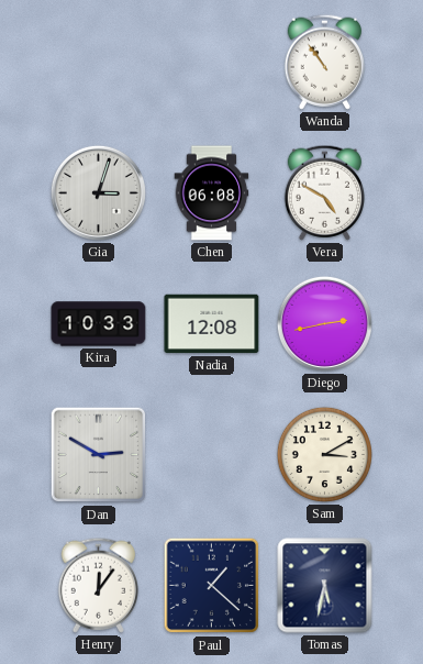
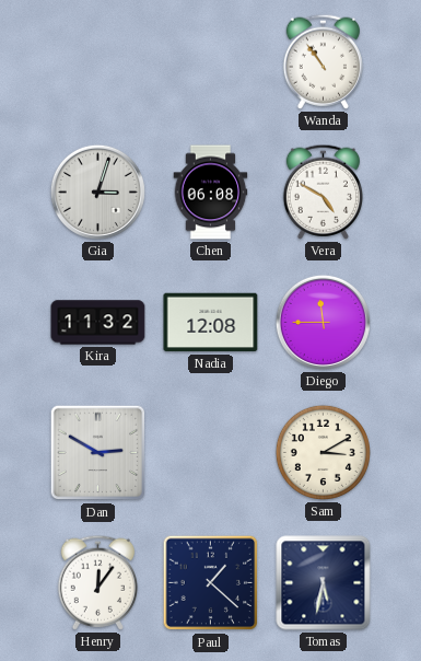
Kira: 10:33 -> 11:32 (98, 323)
Diego: 2:43 -> 11:45 (323, 322)
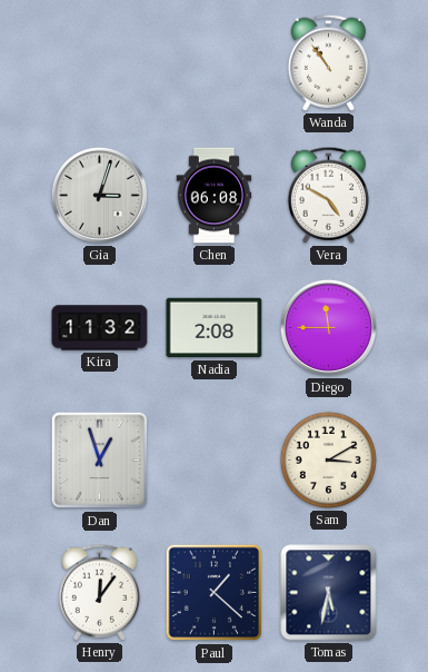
Nadia: 12:08 -> 2:08 (215, 328)
Dan: 2:50 -> 12:57 (100, 461)
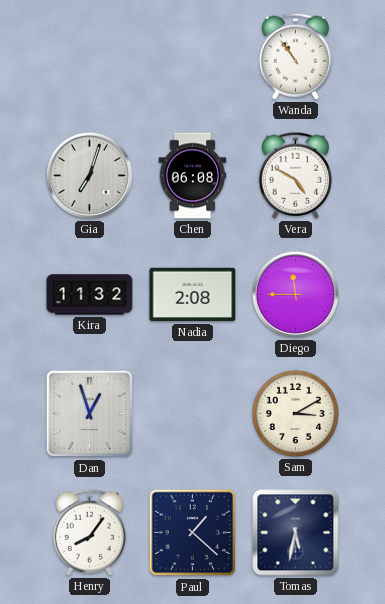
Gia: 3:03 -> 7:03 (89, 175)
Henry: 12:06 -> 8:06 (89, 532)
